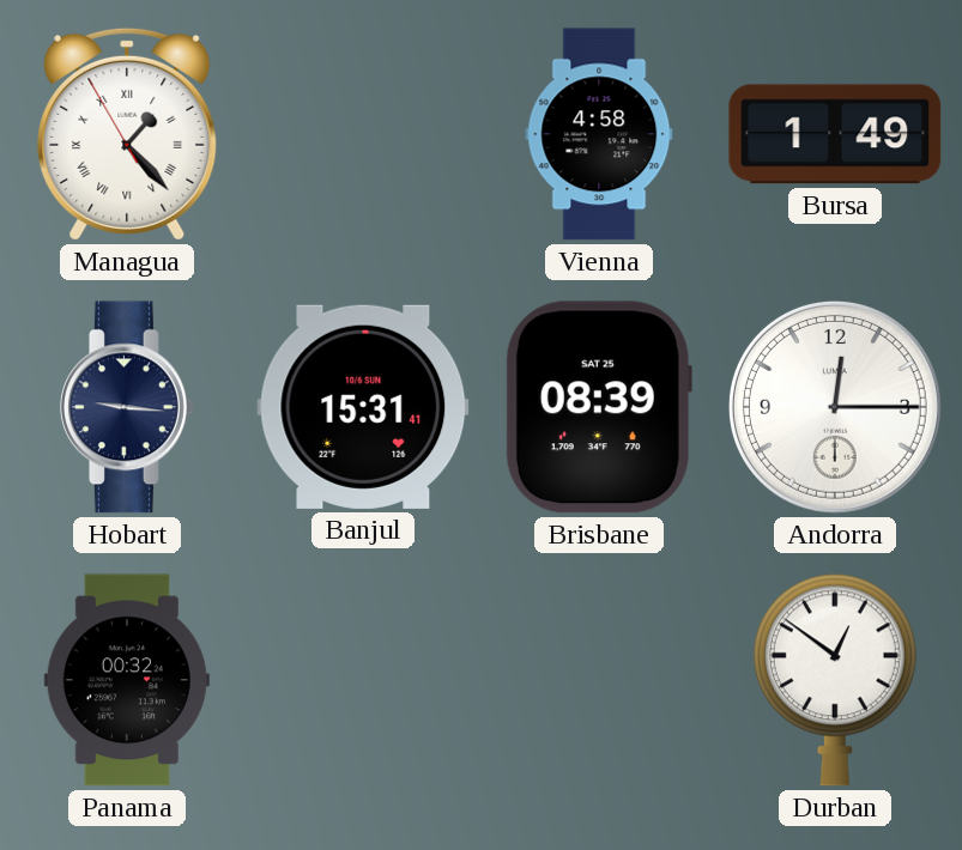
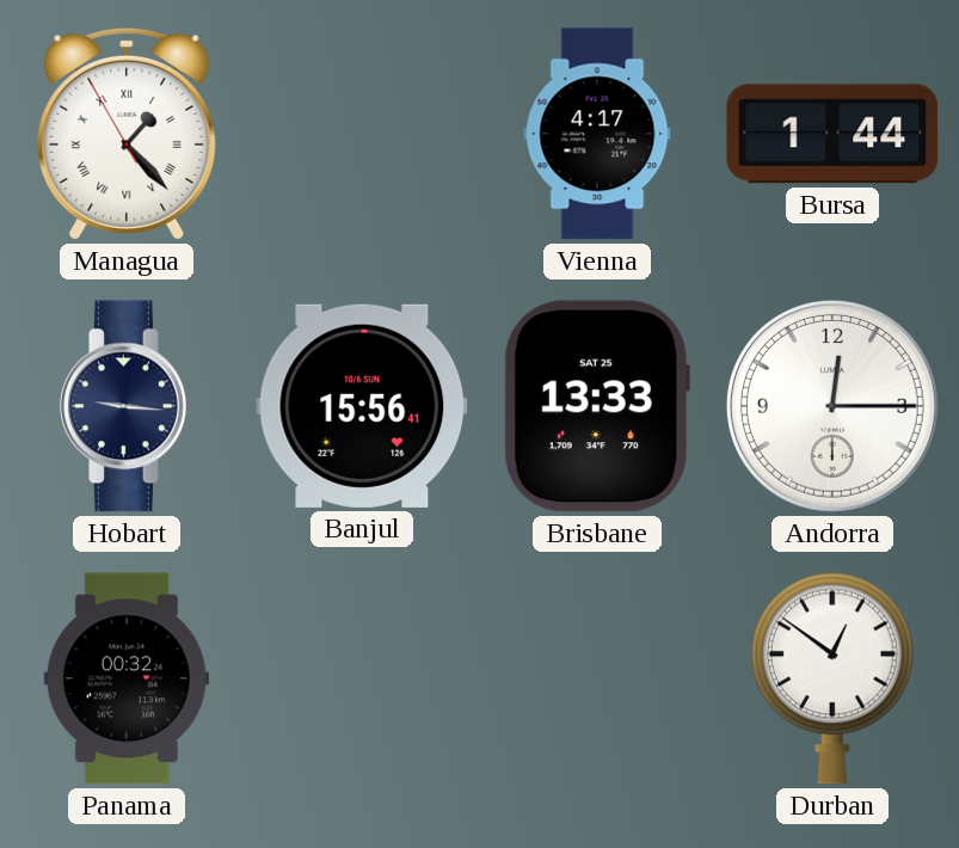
Vienna: 4:58 -> 4:17 (597, 134)
Bursa: 1:49 -> 1:44 (832, 134)
Banjul: 15:31 -> 15:56 (362, 406)
Brisbane: 08:39 -> 13:33 (597, 406)
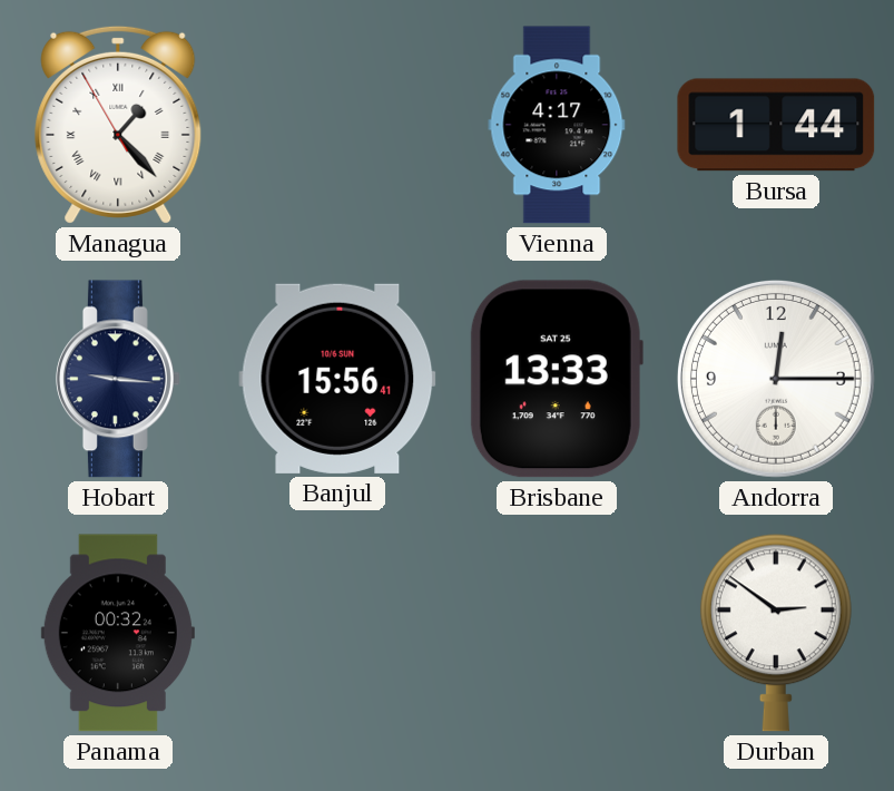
Durban: 12:51 -> 2:51 (776, 633)
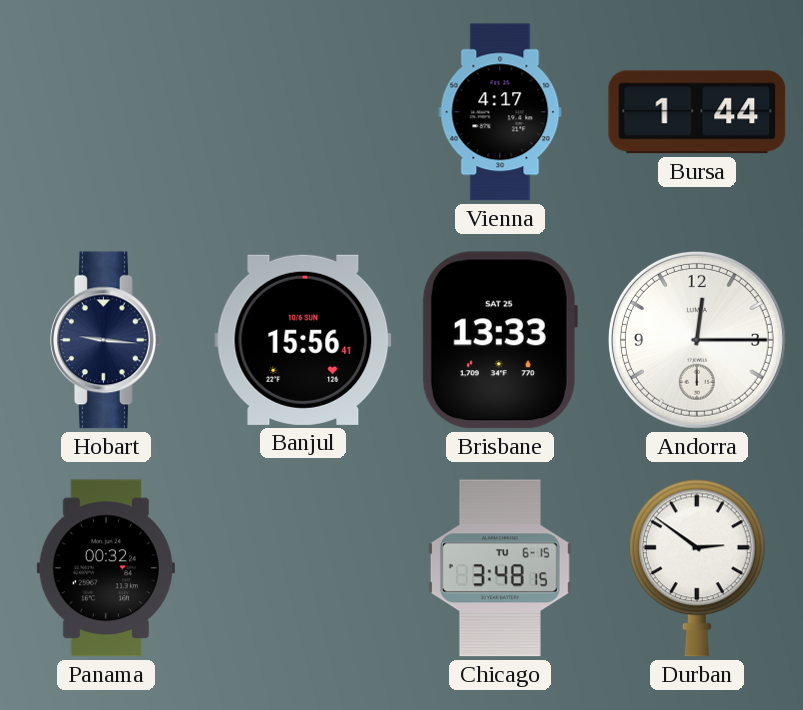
Managua: 1:22 -> none (118, 125)
Chicago: none -> 3:48 (500, 568)
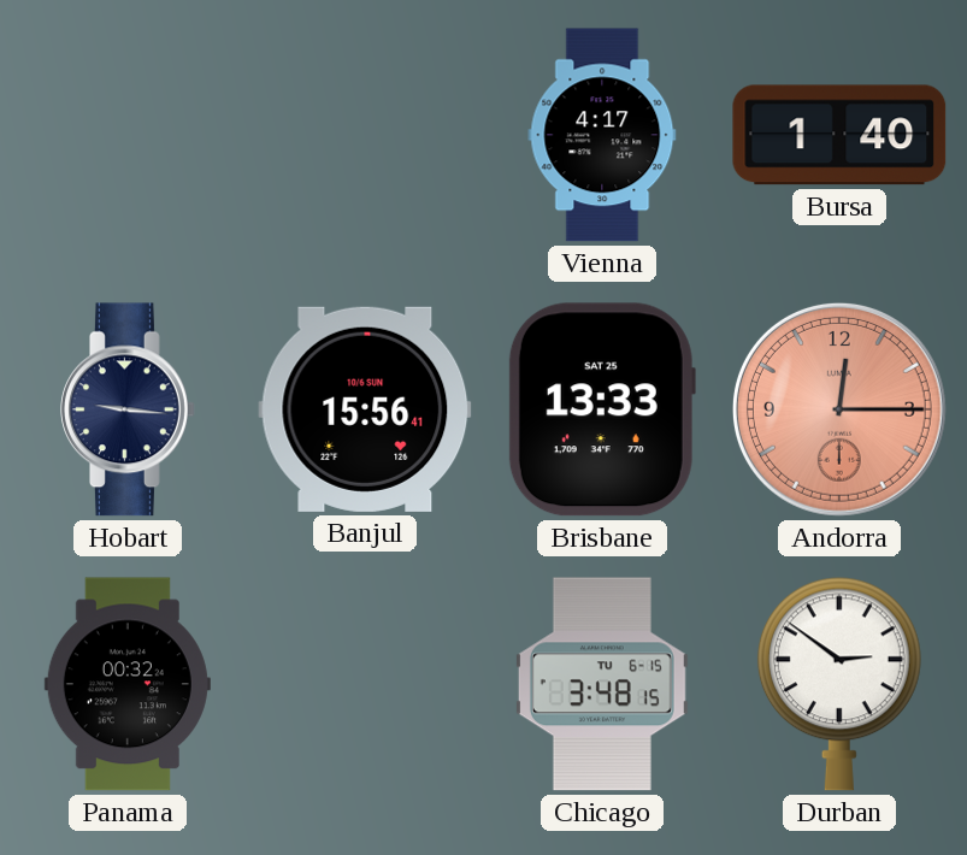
Bursa: 1:44 -> 1:40 (839, 135)
Andorra dial: white -> salmon (839, 409)
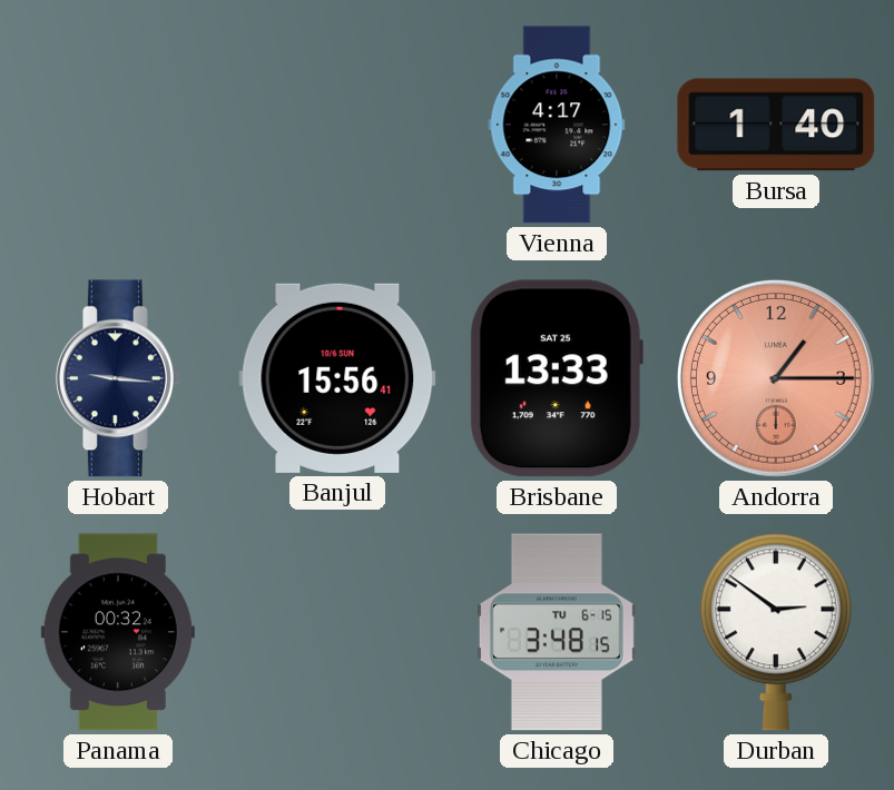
Andorra: 12:15 -> 1:15 (776, 378)
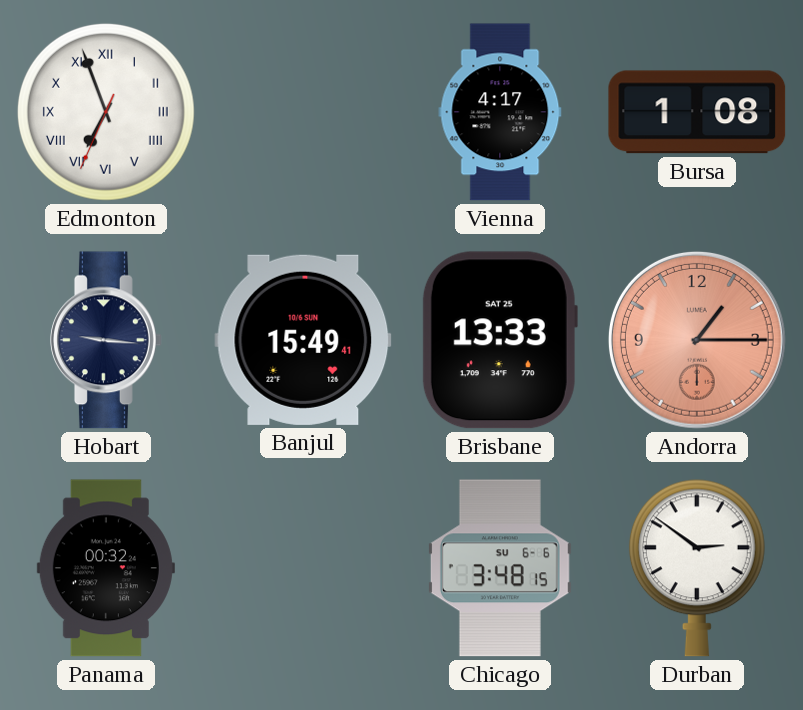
Edmonton: none -> 6:56 (106, 112)
Bursa: 1:40 -> 1:08 (697, 112)
Banjul: 15:56 -> 15:49 (303, 340)
Chicago date: TU 6-15 -> SU 6-6 (500, 568)
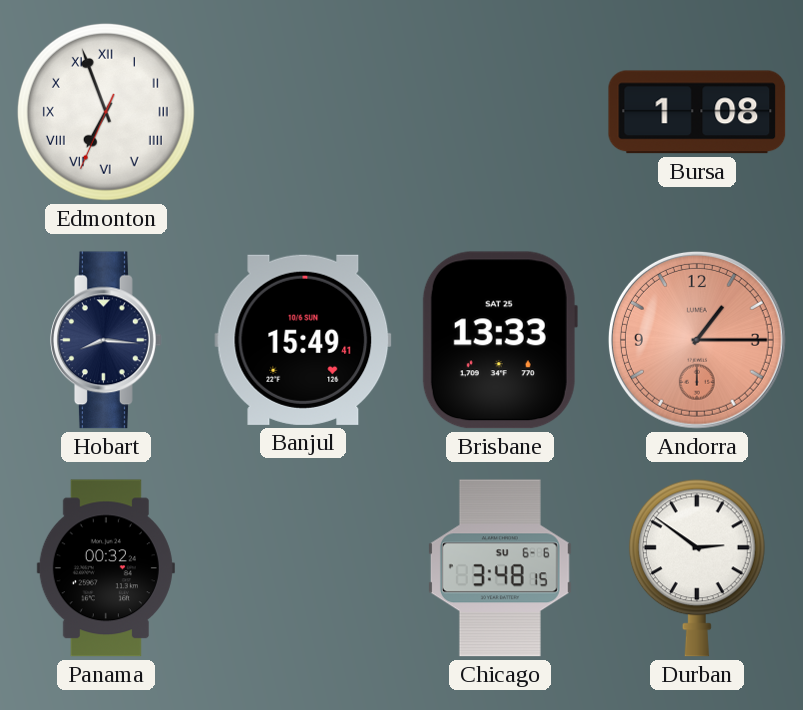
Vienna: 4:17 -> none (500, 112)
Hobart: 9:16 -> 8:16 (107, 340)
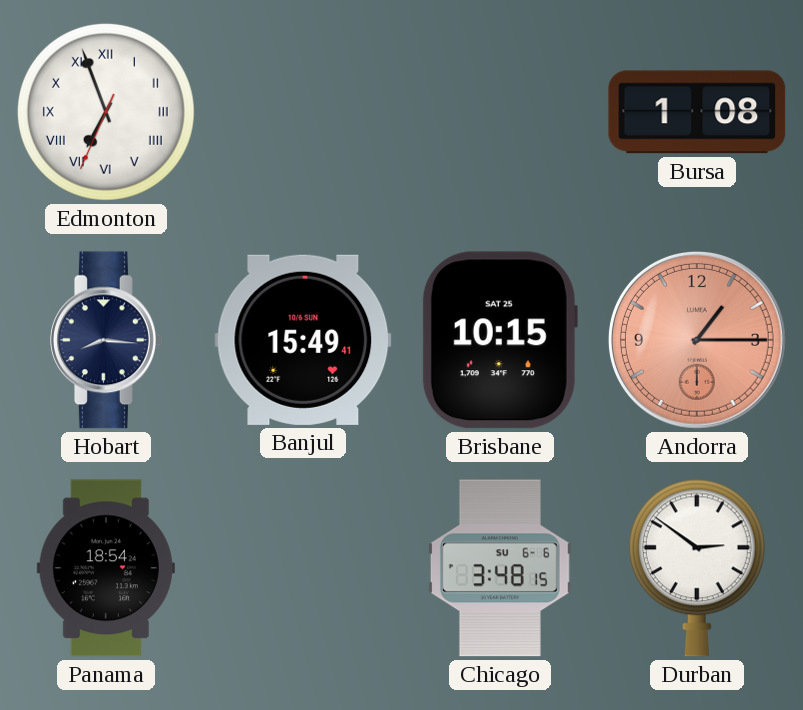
Brisbane: 13:33 -> 10:15 (500, 340)
Panama: 00:32 -> 18:54 (106, 568)
